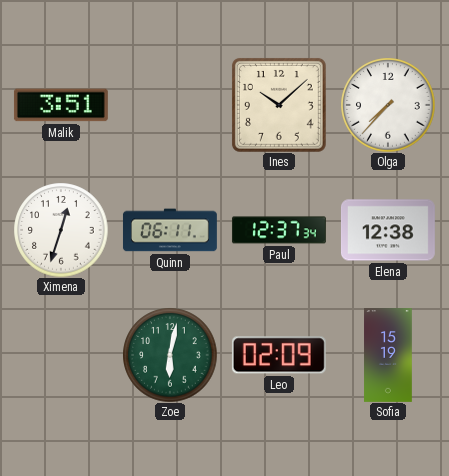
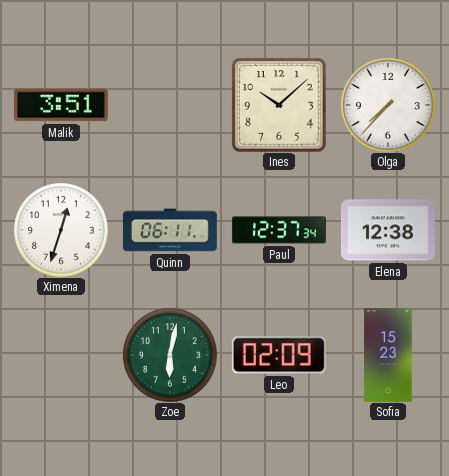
Sofia: 15:19 -> 15:23 (388, 356)
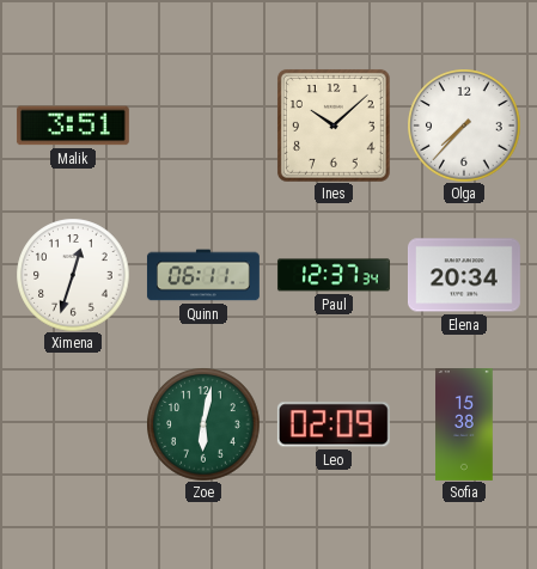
Elena: 12:38 -> 20:34 (464, 275)
Sofia: 15:23 -> 15:38 (464, 426)
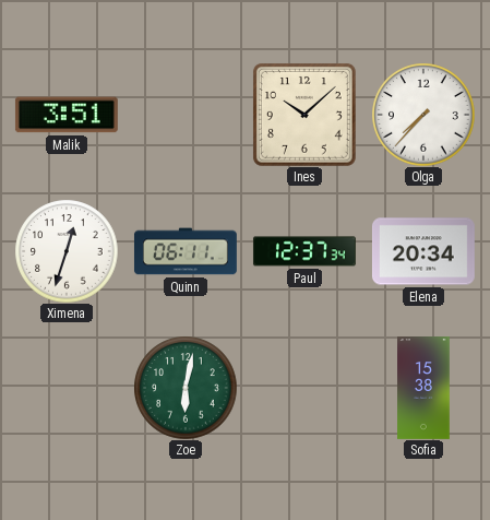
Leo: 02:09 -> none (334, 424)
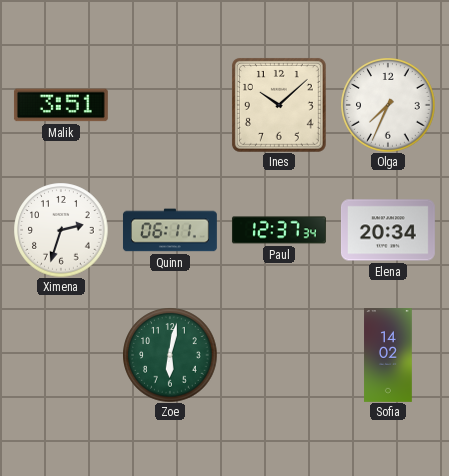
Olga: 7:37 -> 7:34 (388, 105)
Ximena: 12:33 -> 2:33 (61, 230)
Sofia: 15:38 -> 14:02 (388, 356)
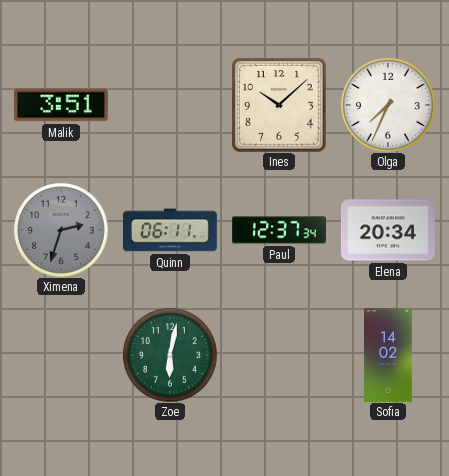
Ximena dial: white -> grey (61, 230)
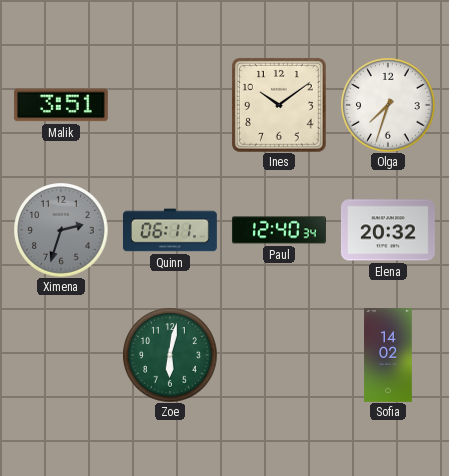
Ines: 10:08 -> 10:09 (279, 105)
Olga: 7:34 -> 7:33 (388, 105)
Paul: 12:37 -> 12:40 (279, 230)
Elena: 20:34 -> 20:32 (388, 230)
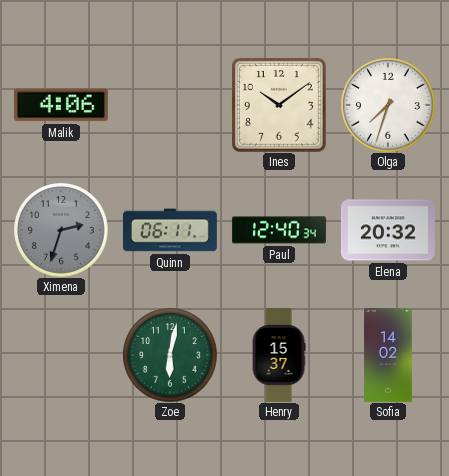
Malik: 3:51 -> 4:06 (61, 105)
Henry: none -> 15:37 (279, 356)
